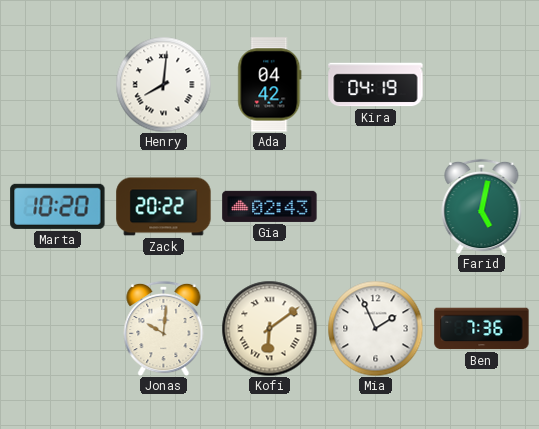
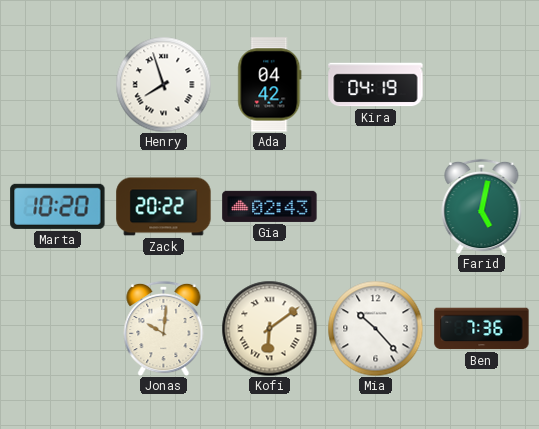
Henry: 8:01 -> 7:57 (163, 84)
Mia: 1:56 -> 10:23 (375, 328)
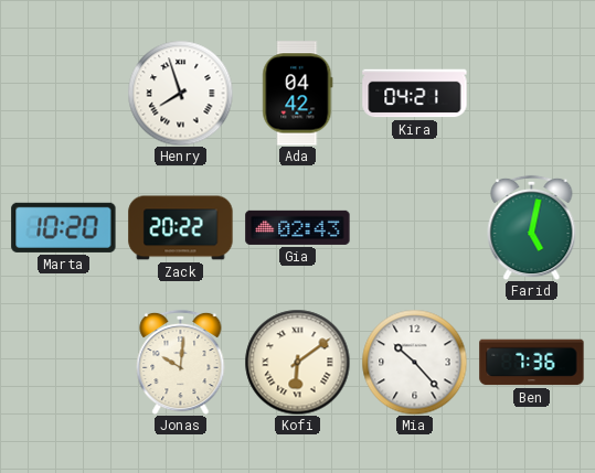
Kira: 04:19 -> 04:21 (415, 94)
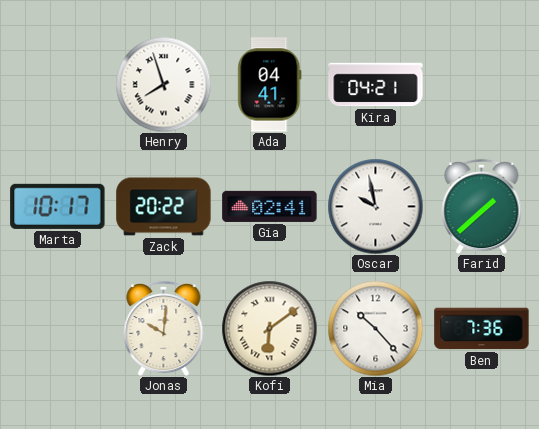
Ada: 04:42 -> 04:41 (270, 85)
Marta: 10:20 -> 10:17 (58, 206)
Gia: 02:43 -> 02:41 (270, 206)
Oscar: none -> 9:58 (375, 206)
Farid: 5:02 -> 1:38 (482, 206)
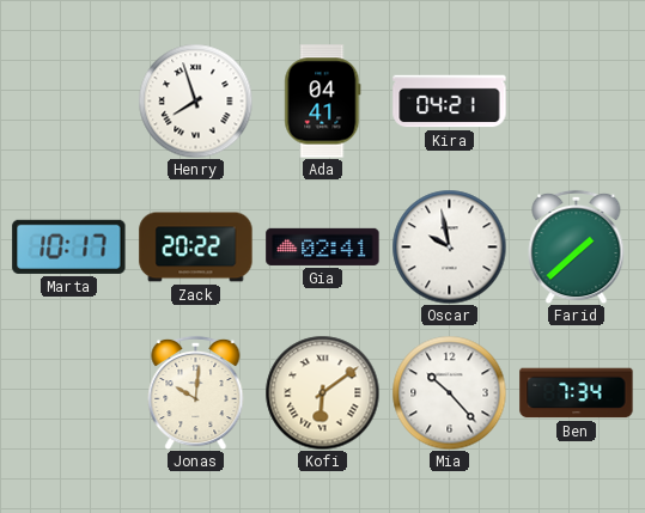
Ben: 7:36 -> 7:34 (577, 393)
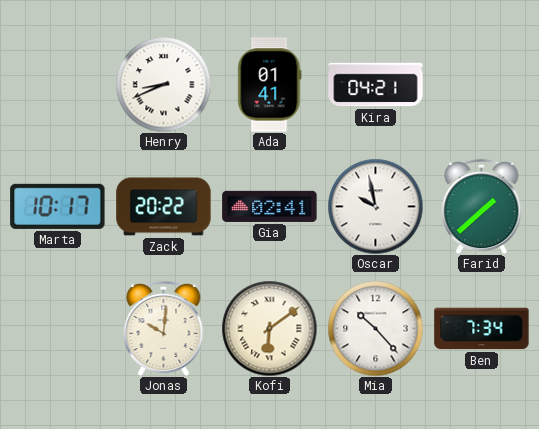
Henry: 7:57 -> 8:41 (163, 84)
Ada: 04:41 -> 01:41 (270, 85)
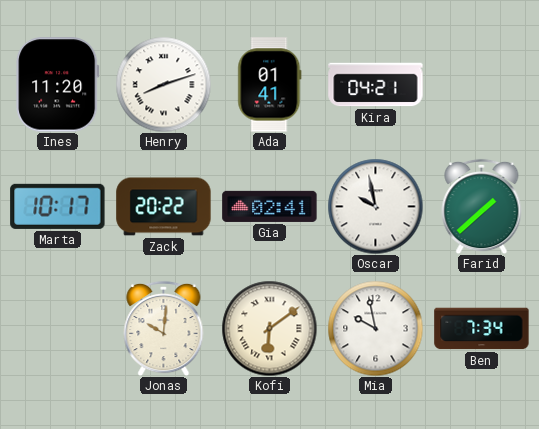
Ines: none -> 11:20 (58, 85)
Henry: 8:41 -> 8:12 (163, 84)
Mia: 10:23 -> 9:58 (375, 328)
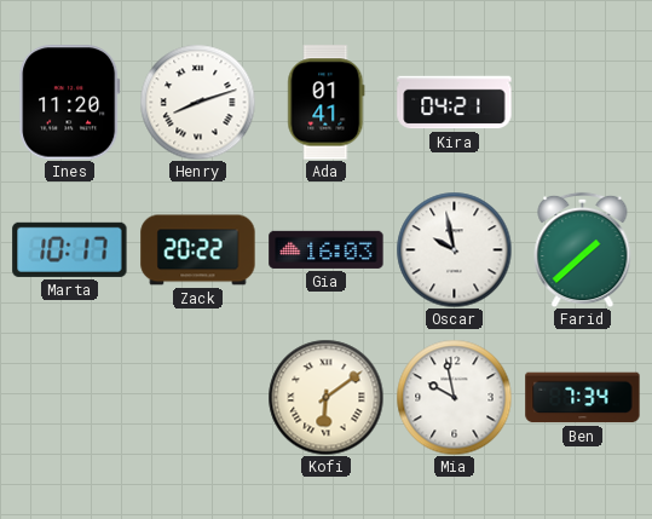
Gia: 02:41 -> 16:03 (327, 249)
Jonas: 10:01 -> none (164, 328)
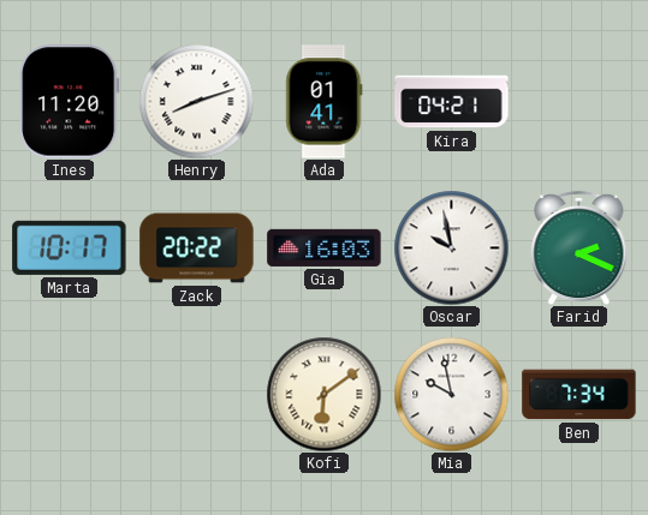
Farid: 1:38 -> 2:19 (579, 247)
